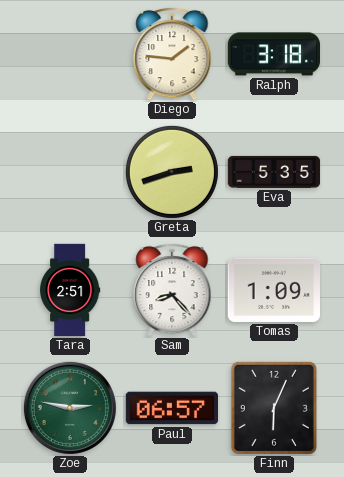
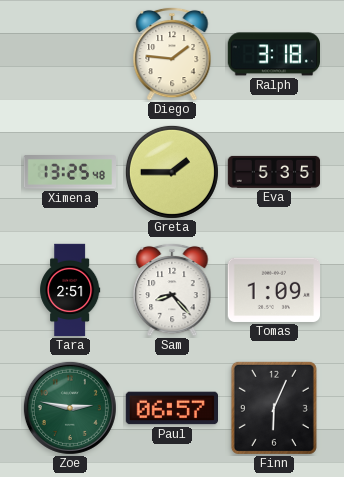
Ximena: none -> 13:25 (69, 172)
Greta: 2:42 -> 1:45 (172, 172)
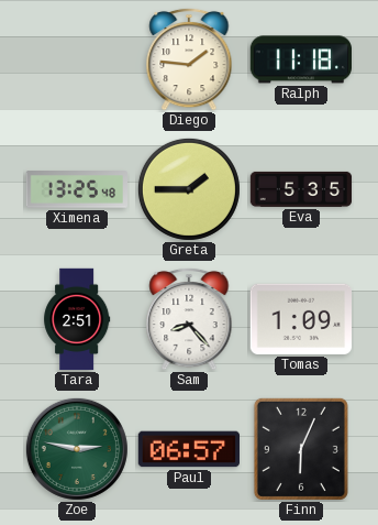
Ralph: 3:18 -> 11:18 (300, 59)
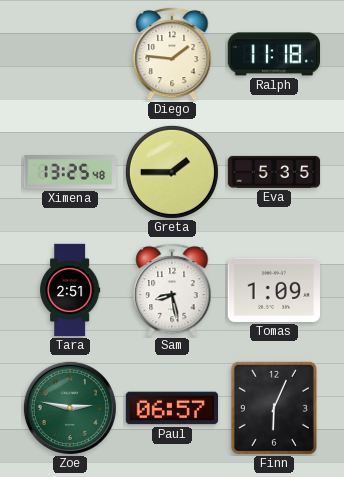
Sam: 8:23 -> 8:28 (172, 290)
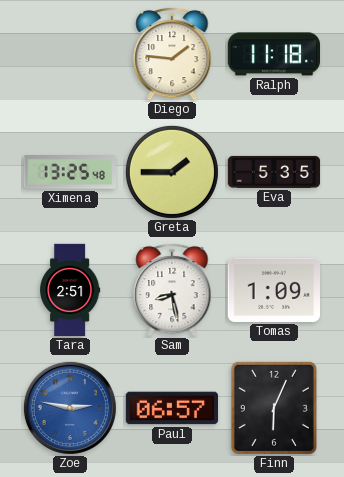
Zoe dial: green -> blue (70, 408)
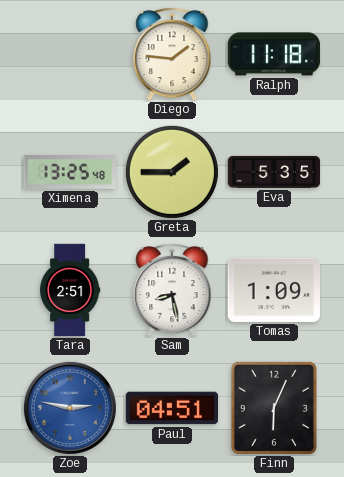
Paul: 06:57 -> 04:51 (171, 408)
